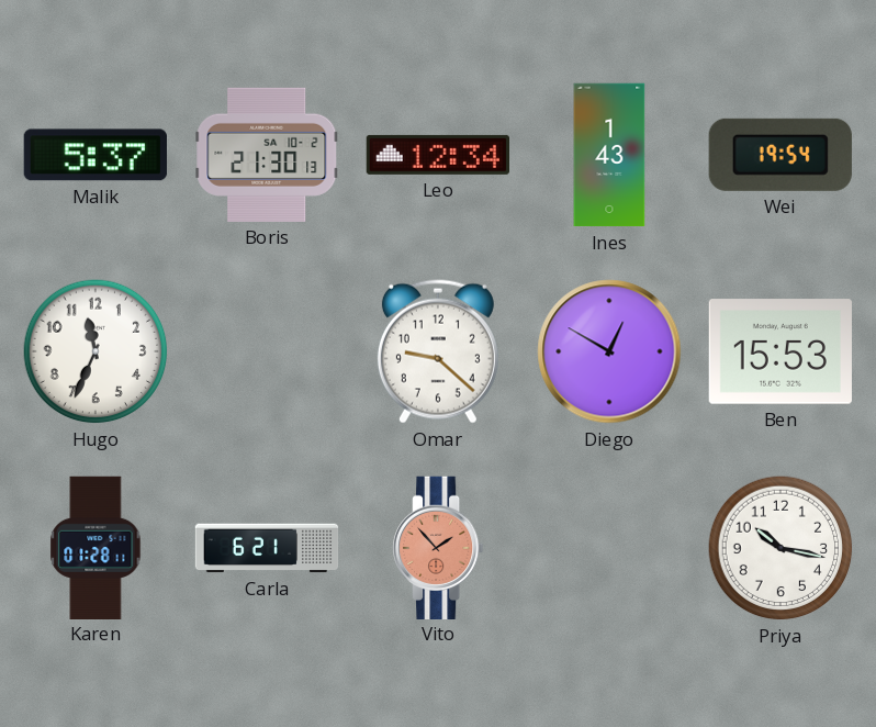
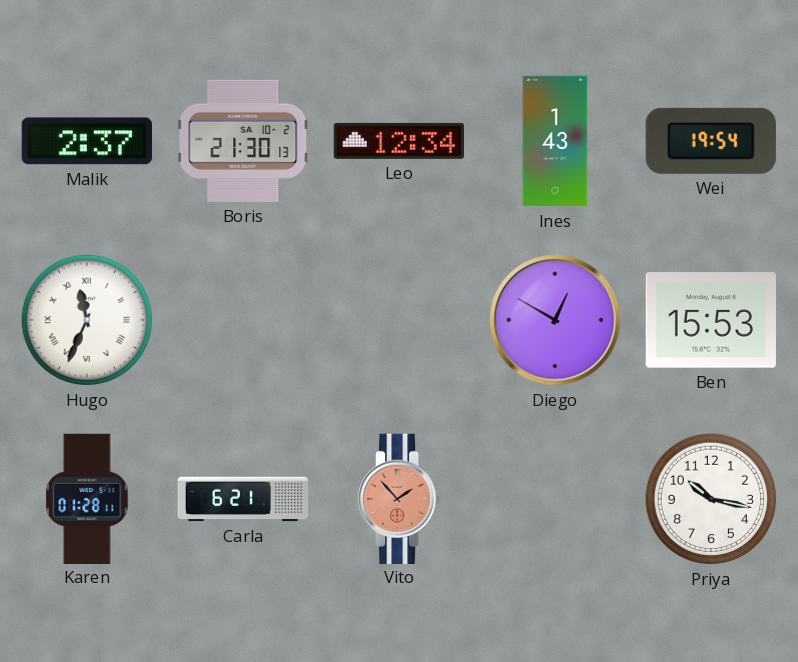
Malik: 5:37 -> 2:37 (87, 141)
Hugo numerals: Arabic -> Roman (87, 320)
Omar: 9:22 -> none (438, 351)
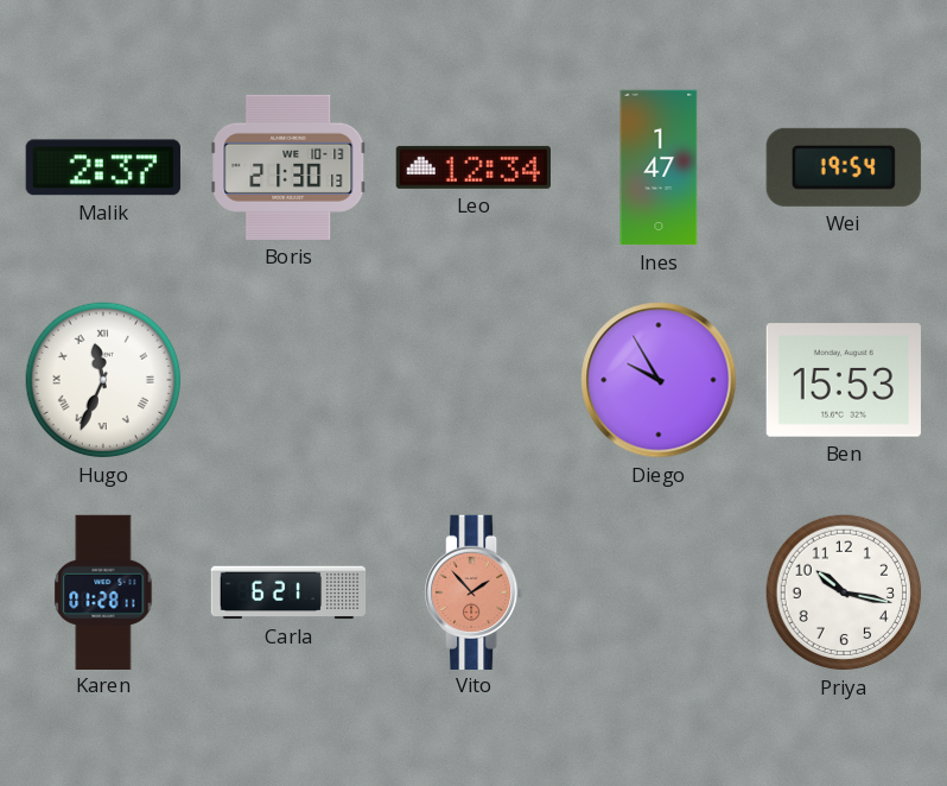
Boris date: SA 10-2 -> WE 10-13 (288, 167)
Ines: 1:43 -> 1:47 (659, 167)
Diego: 12:50 -> 9:55 (659, 380)
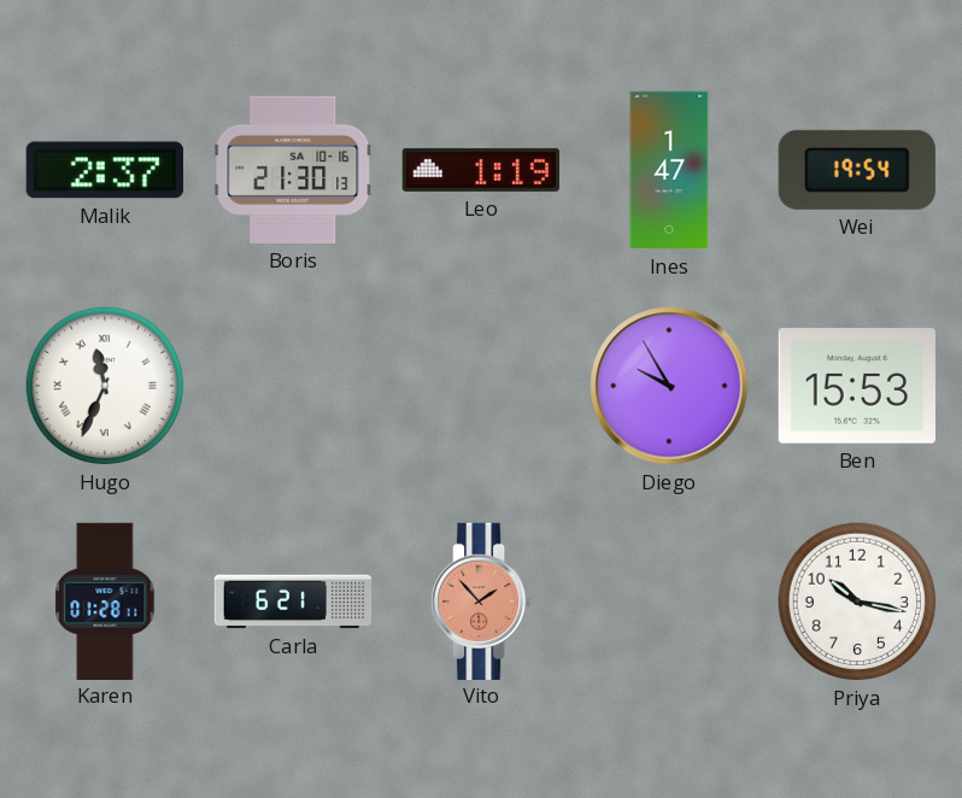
Boris date: WE 10-13 -> SA 10-16 (293, 170)
Leo: 12:34 -> 1:19 (480, 170)
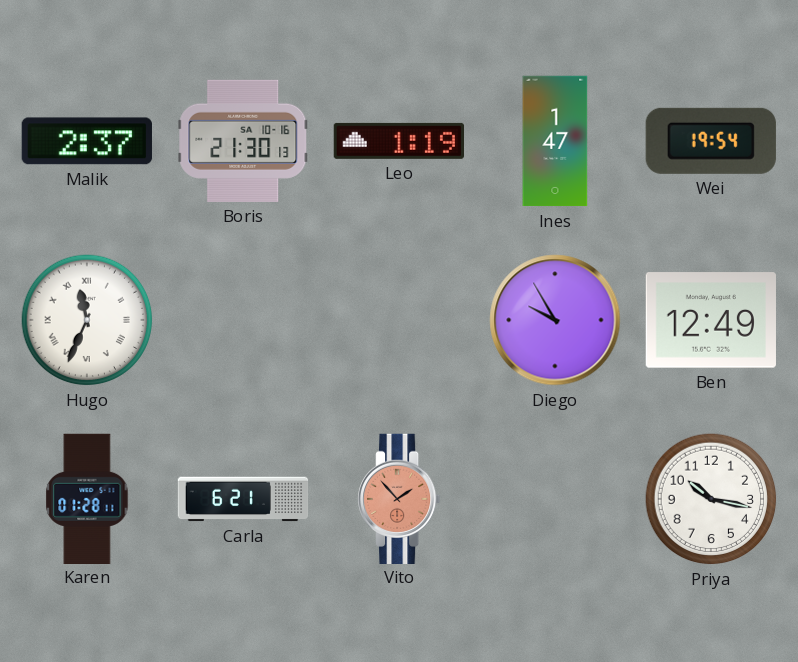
Ben: 15:53 -> 12:49 (711, 320)
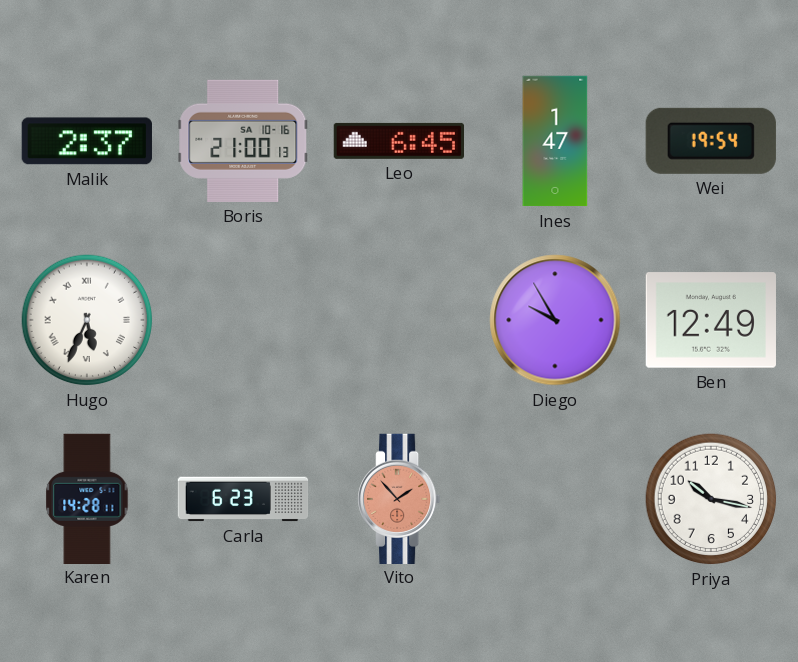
Boris: 21:30 -> 21:00 (243, 141)
Leo: 1:19 -> 6:45 (398, 141)
Hugo: 11:34 -> 5:34 (87, 320)
Karen: 01:28 -> 14:28 (87, 498)
Carla: 6:21 -> 6:23 (243, 499)
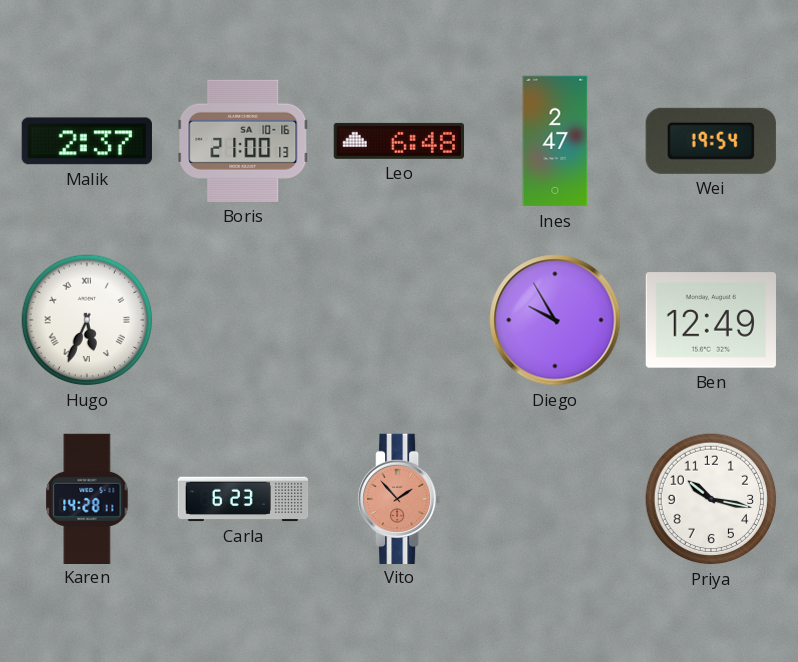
Leo: 6:45 -> 6:48 (398, 141)
Ines: 1:47 -> 2:47 (555, 141)
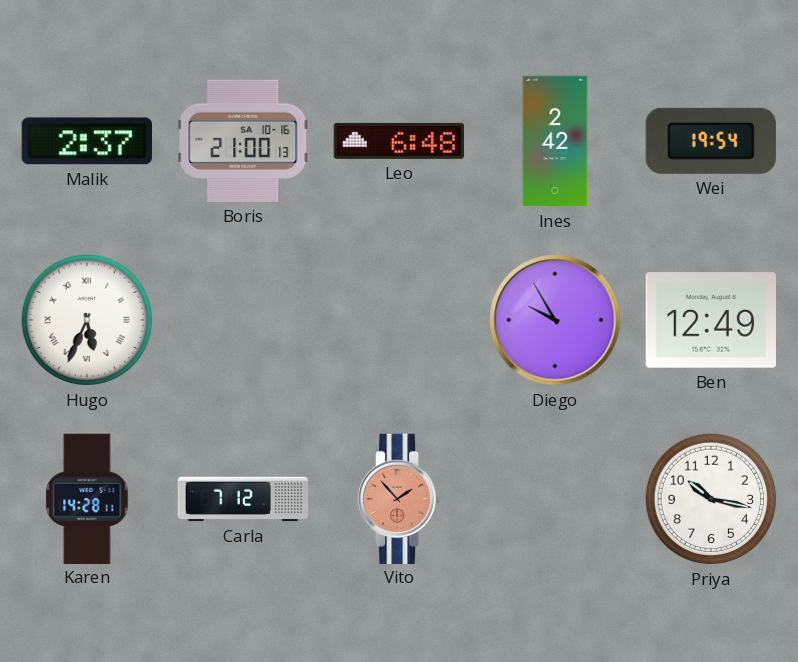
Ines: 2:47 -> 2:42 (555, 141)
Carla: 6:23 -> 7:12 (243, 499)
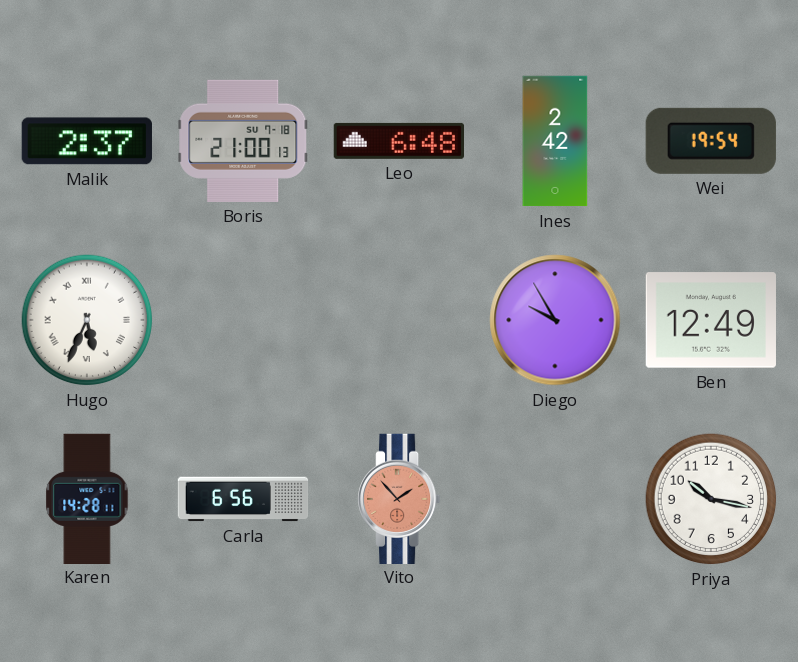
Boris date: SA 10-16 -> SU 7-18 (243, 141)
Carla: 7:12 -> 6:56 (243, 499)
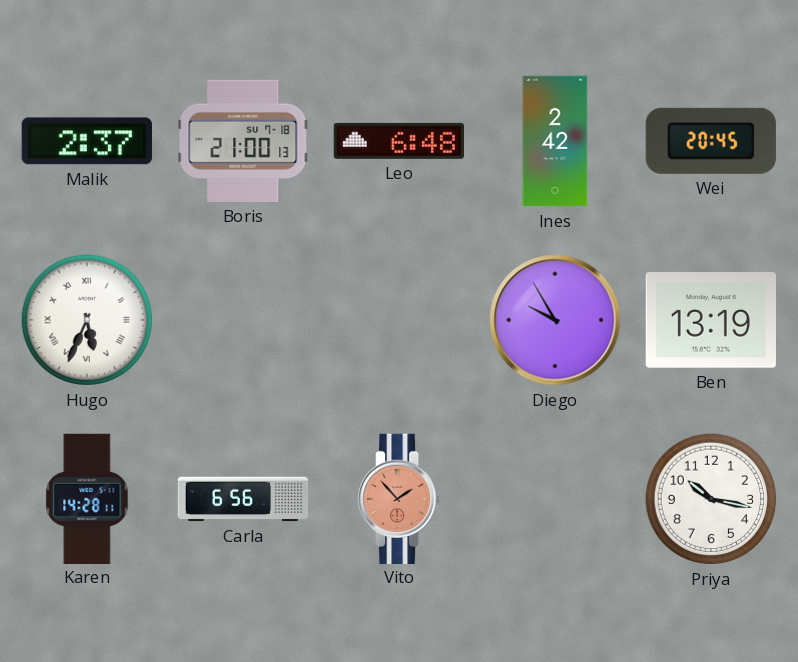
Wei: 19:54 -> 20:45 (711, 141)
Ben: 12:49 -> 13:19 (711, 320)
